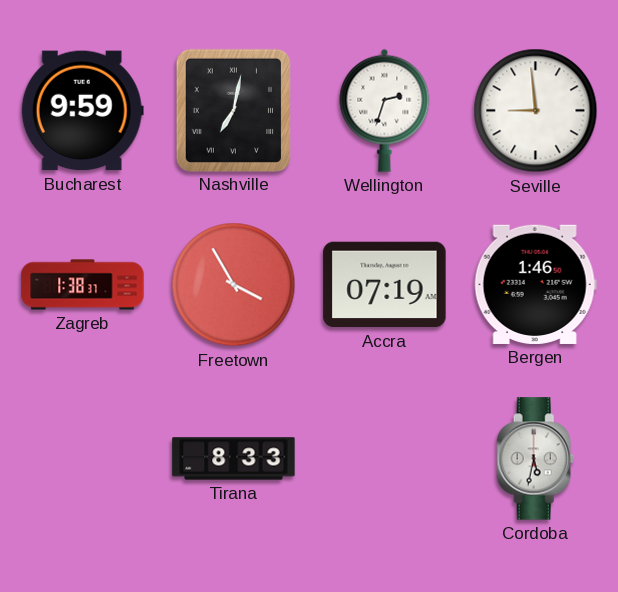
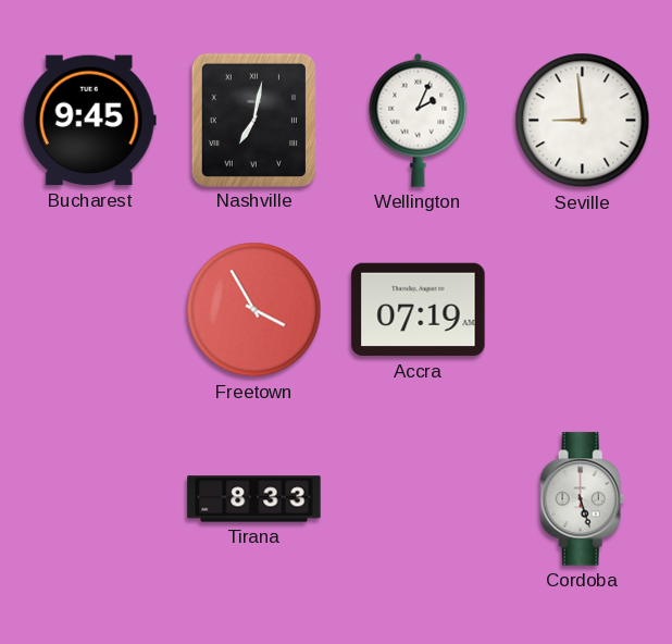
Bucharest: 9:59 -> 9:45 (89, 121)
Wellington: 2:33 -> 2:04 (419, 120)
Zagreb: 1:38 -> none (83, 285)
Bergen: 1:46 -> none (535, 284)
Cordoba: 5:32 -> 5:27 (583, 499)
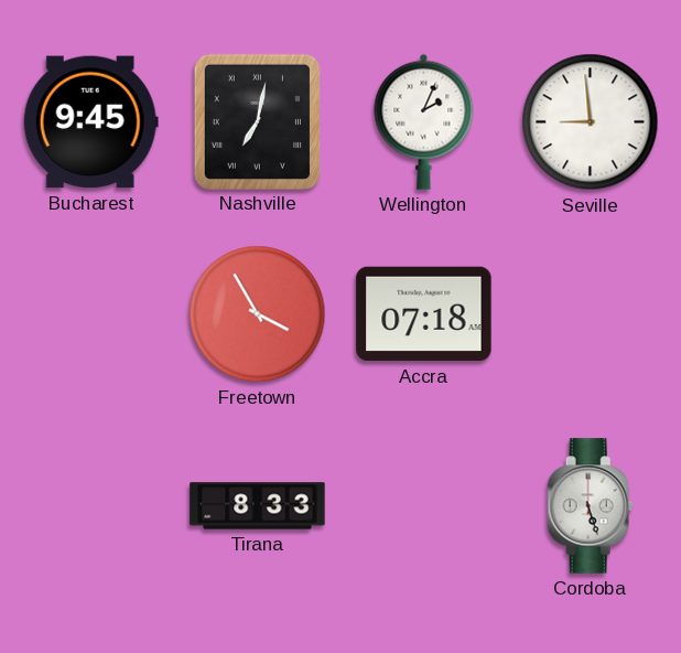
Accra: 07:19 -> 07:18 (424, 314)
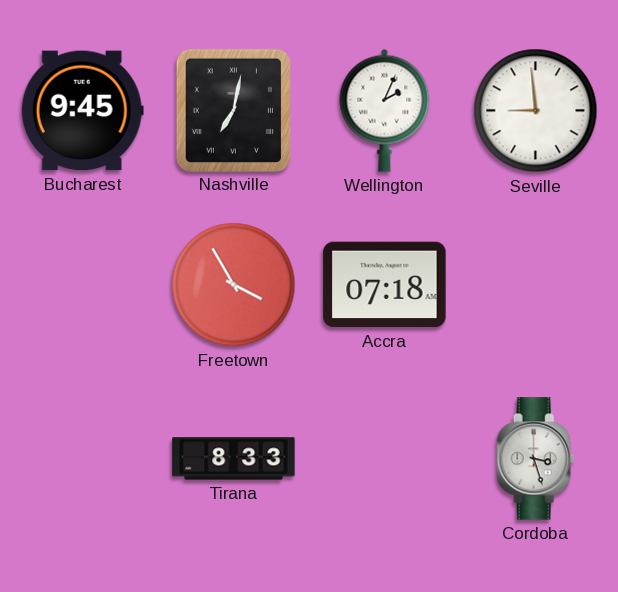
Cordoba: 5:27 -> 3:27 (536, 459)
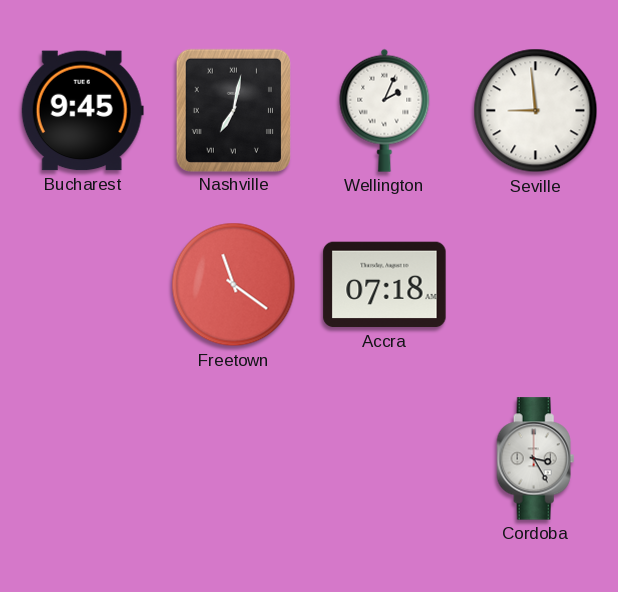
Freetown: 3:55 -> 11:21 (234, 285)
Tirana: 8:33 -> none (234, 459)
Cordoba: 3:27 -> 3:25 (536, 459)
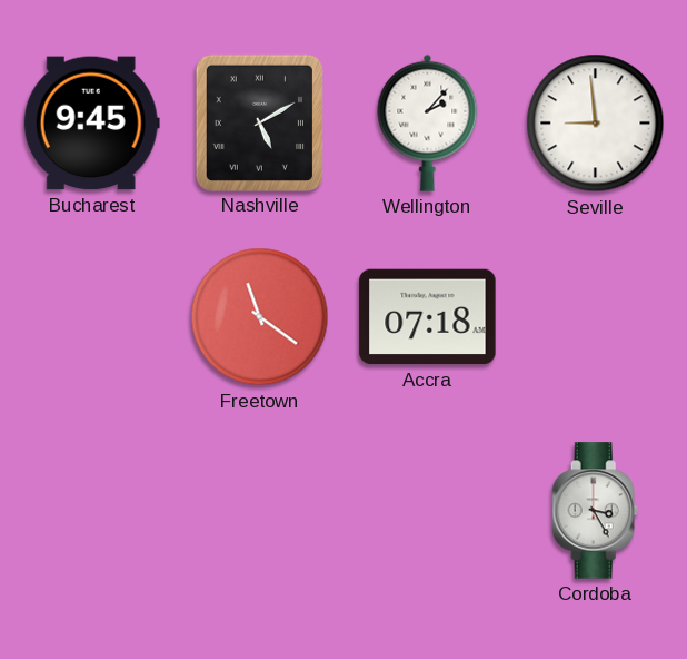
Nashville: 7:02 -> 5:10 (259, 122)
Wellington: 2:04 -> 2:07 (428, 122)
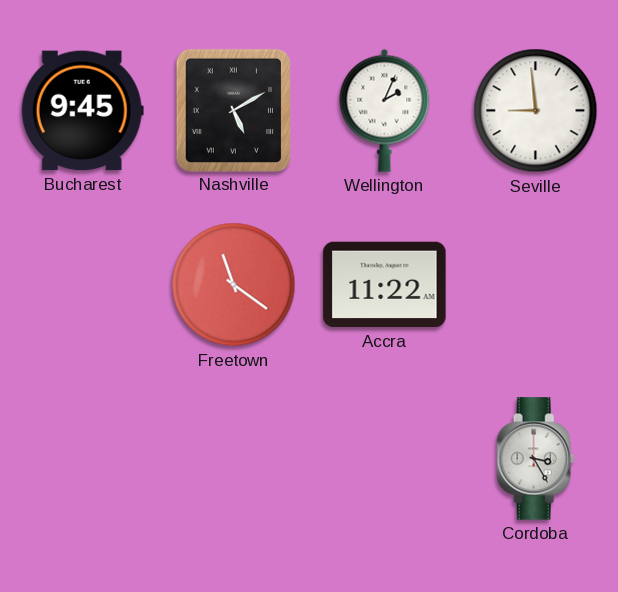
Wellington: 2:07 -> 2:04 (385, 110)
Accra: 07:18 -> 11:22 (385, 285)
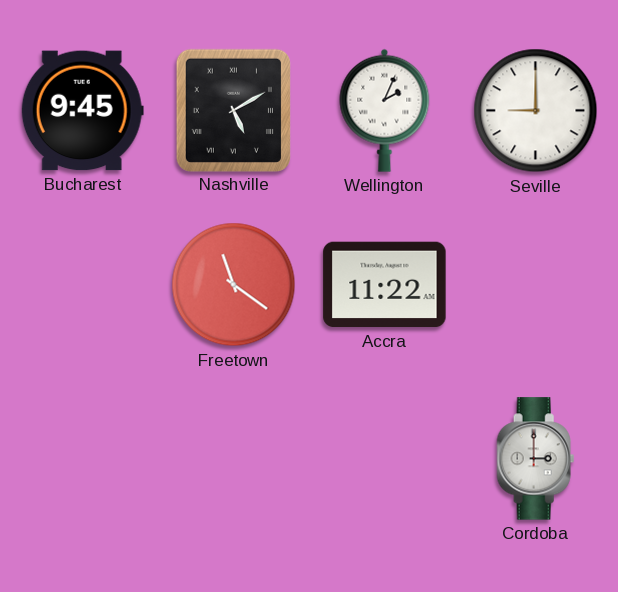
Seville: 8:59 -> 9:00 (536, 111)
Cordoba: 3:25 -> 3:00 (536, 459)
